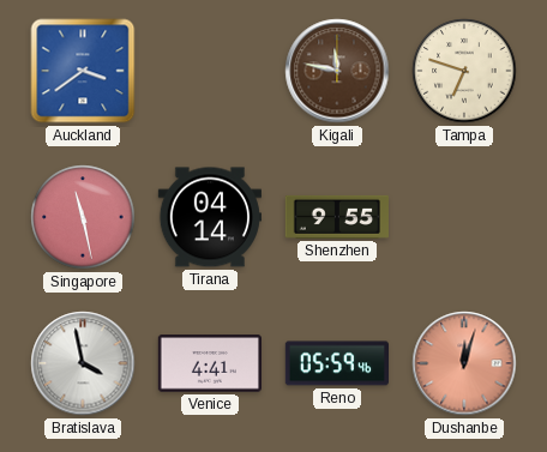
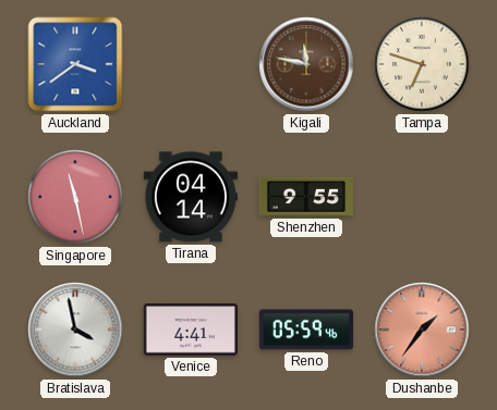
Dushanbe: 12:03 -> 1:36 (422, 330)
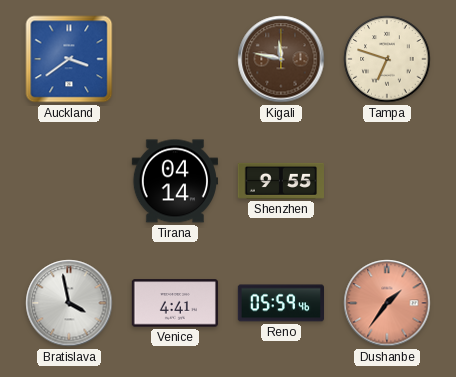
Singapore: 11:28 -> none (75, 197)
